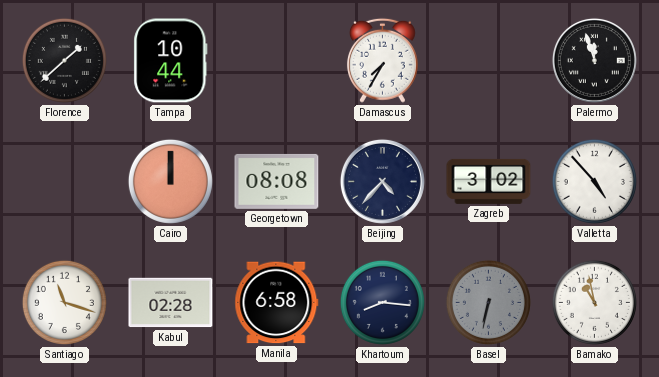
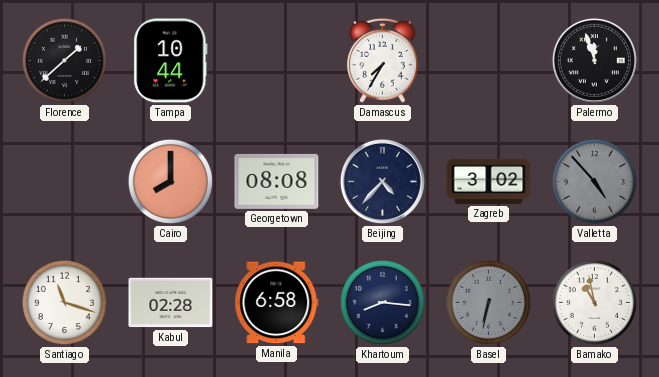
Cairo: 12:00 -> 8:00 (170, 181)
Valletta dial: white -> grey (594, 181)
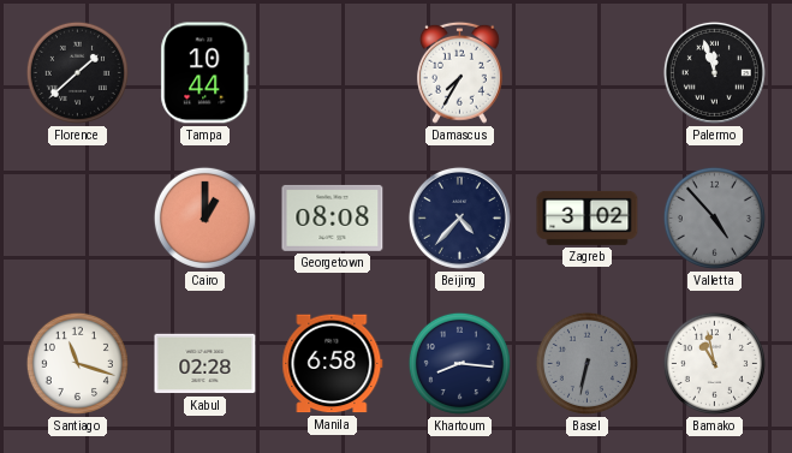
Cairo: 8:00 -> 1:00 (204, 217)
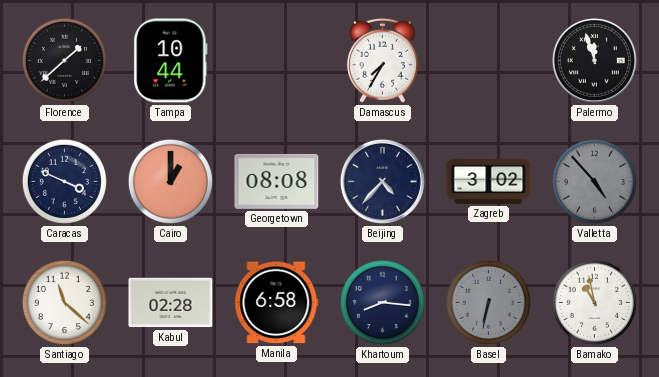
Caracas: none -> 3:49 (64, 181)
Santiago: 11:18 -> 11:22 (64, 302)
